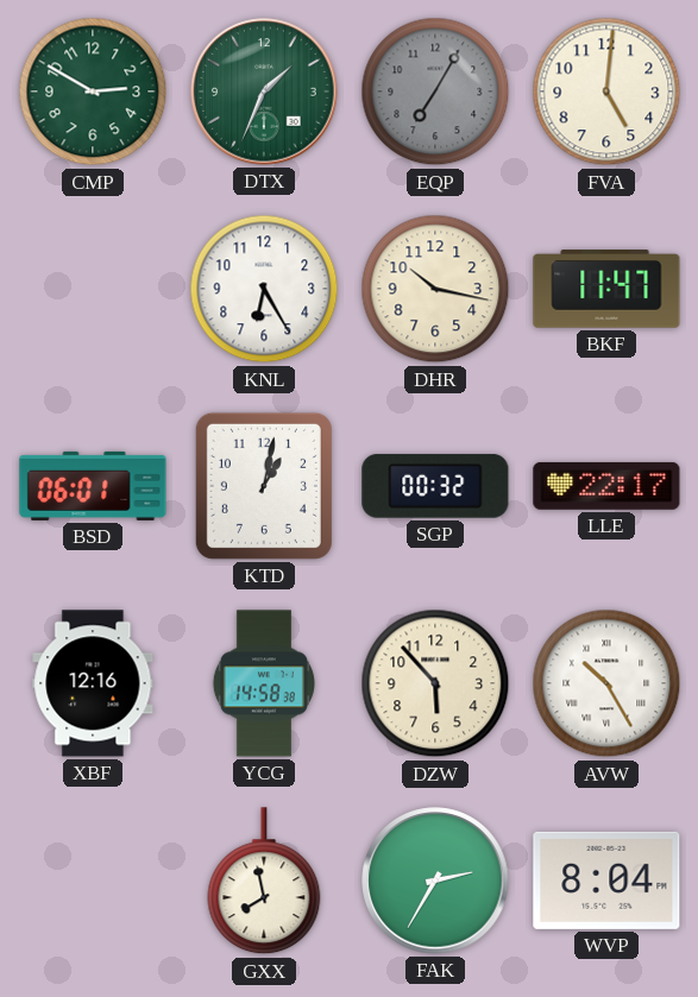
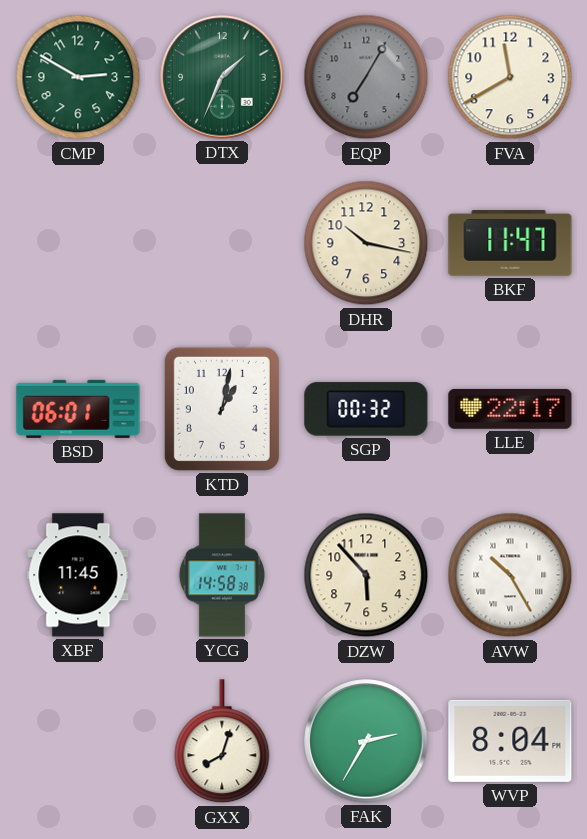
FVA: 5:01 -> 11:40 (510, 77)
KNL: 6:25 -> none (264, 289)
XBF: 12:16 -> 11:45 (78, 575)
GXX: 7:58 -> 8:03 (222, 742)
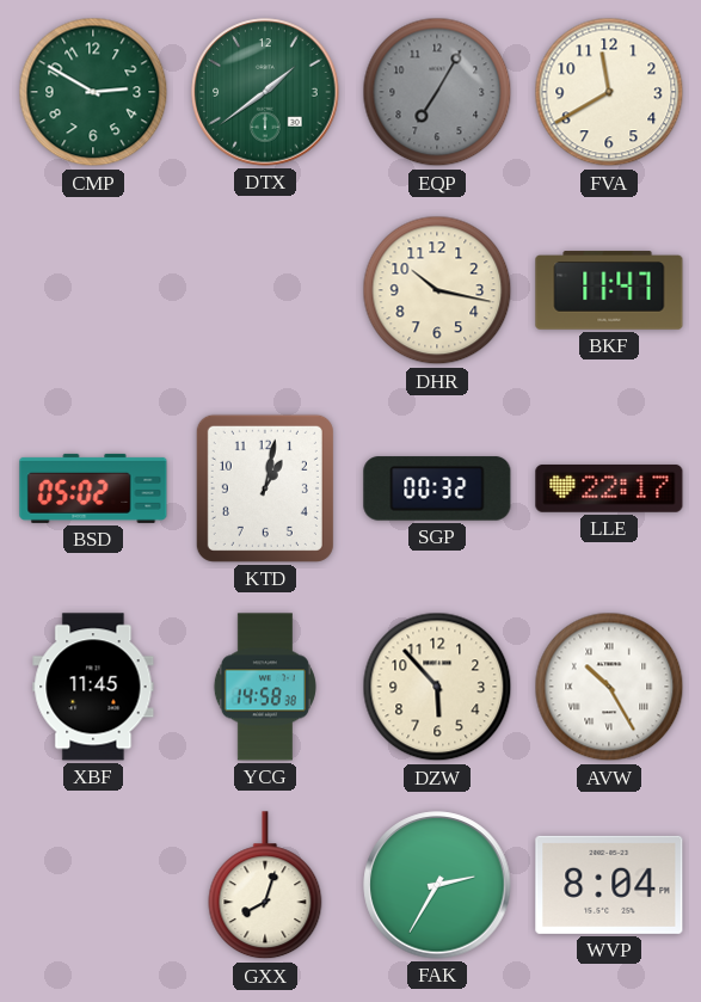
DTX: 1:34 -> 1:39 (265, 92)
BSD: 06:01 -> 05:02 (93, 488)
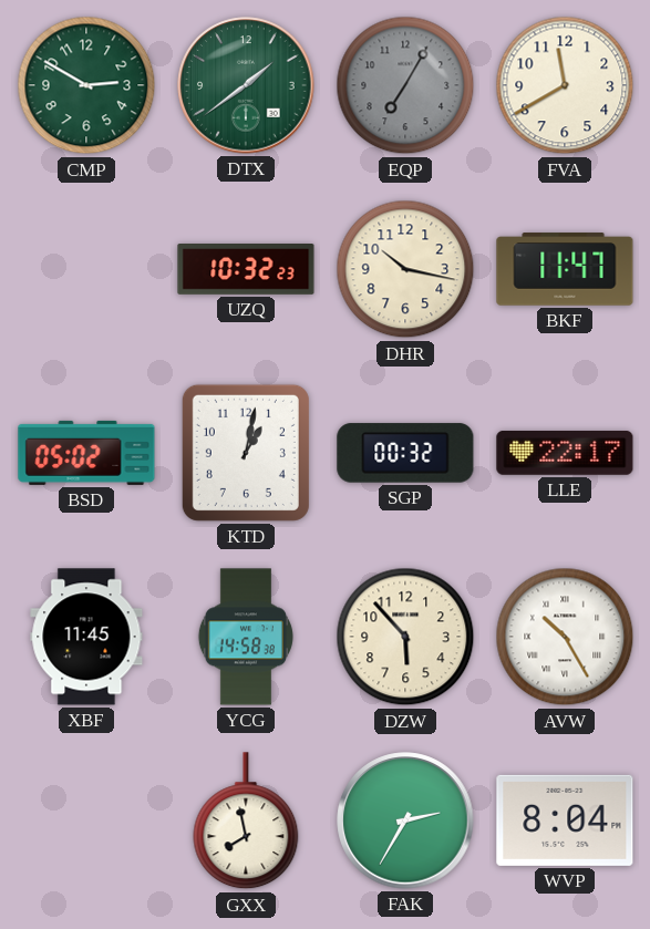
UZQ: none -> 10:32 (246, 270)
GXX: 8:03 -> 7:58 (246, 822)
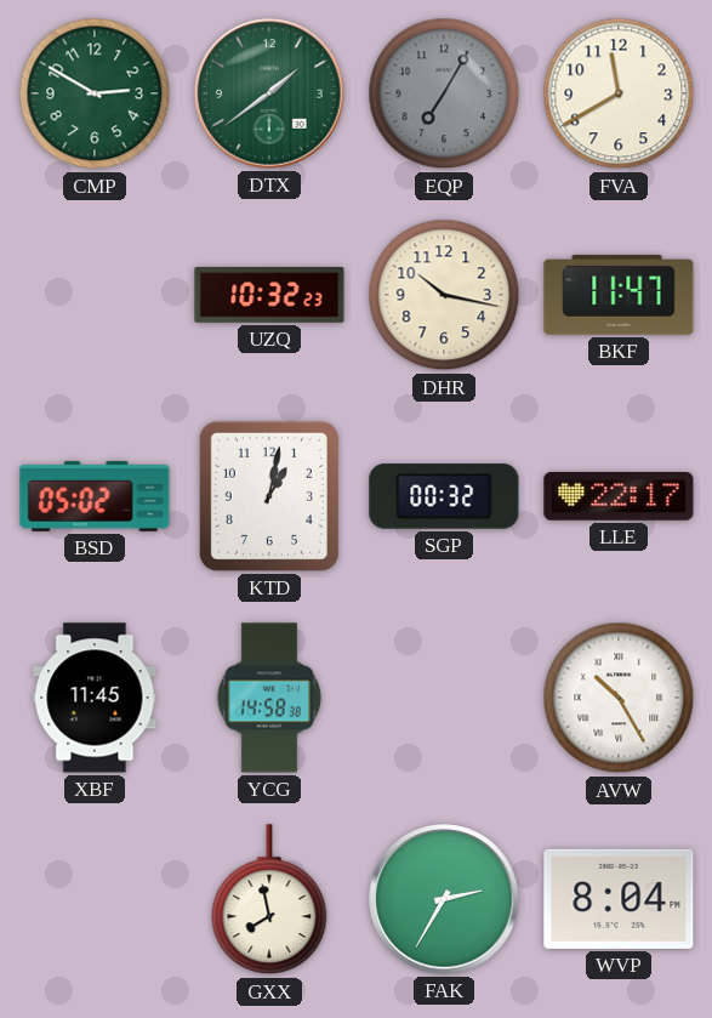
DZW: 5:53 -> none (405, 637)
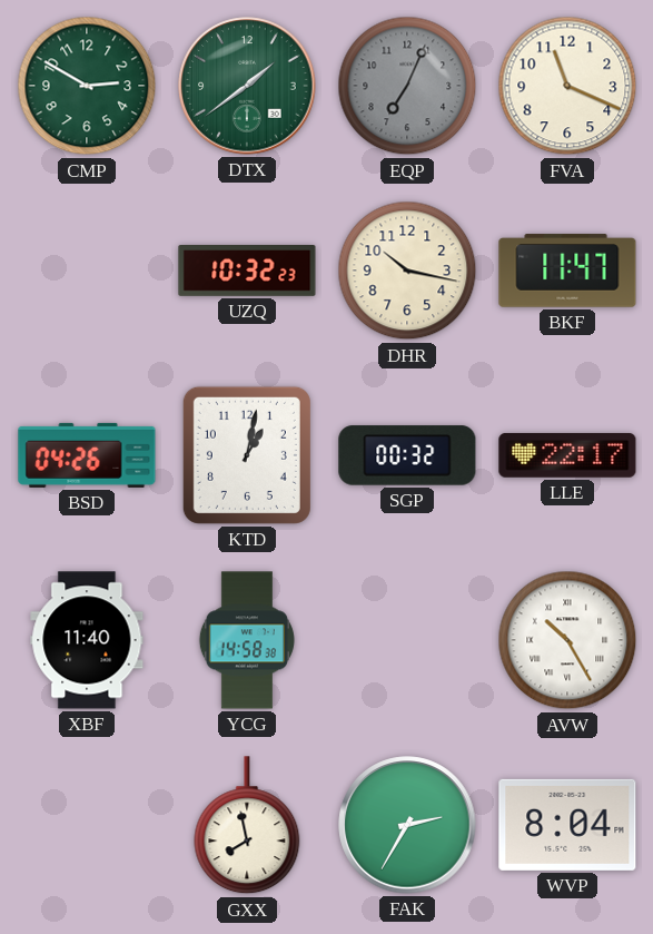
EQP: 7:05 -> 7:04 (407, 86)
FVA: 11:40 -> 11:19 (567, 86)
BSD: 05:02 -> 04:26 (87, 455)
XBF: 11:45 -> 11:40 (87, 640)
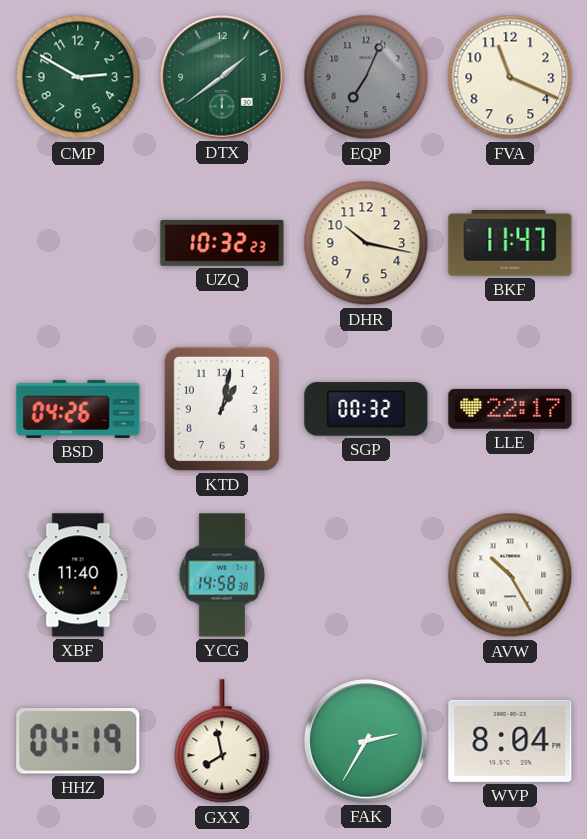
HHZ: none -> 04:19 (78, 742)
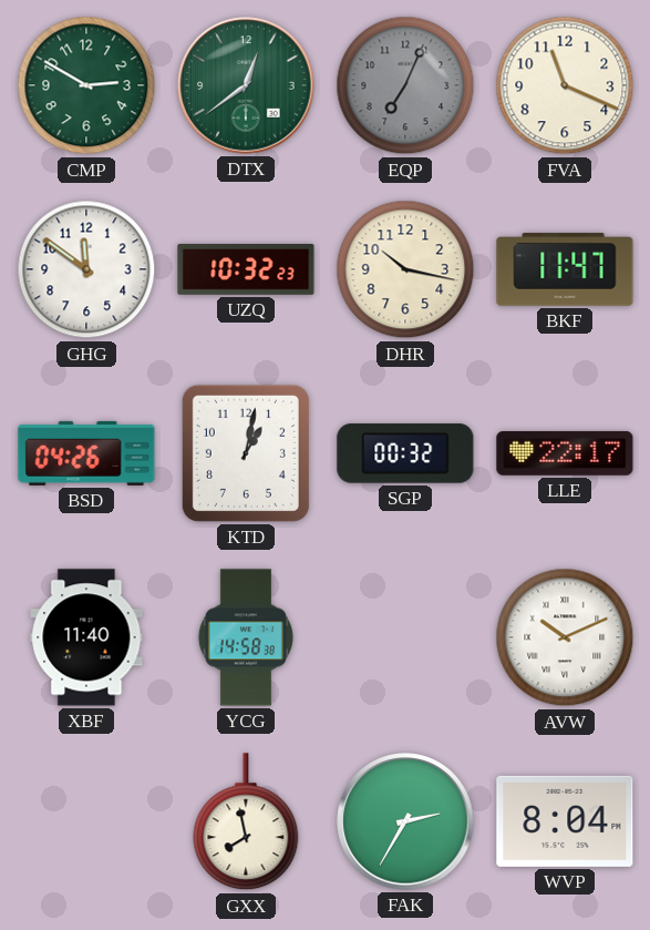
DTX: 1:39 -> 12:39 (246, 85)
GHG: none -> 11:51 (86, 269)
AVW: 10:25 -> 10:11 (565, 637)
HHZ: 04:19 -> none (78, 742)
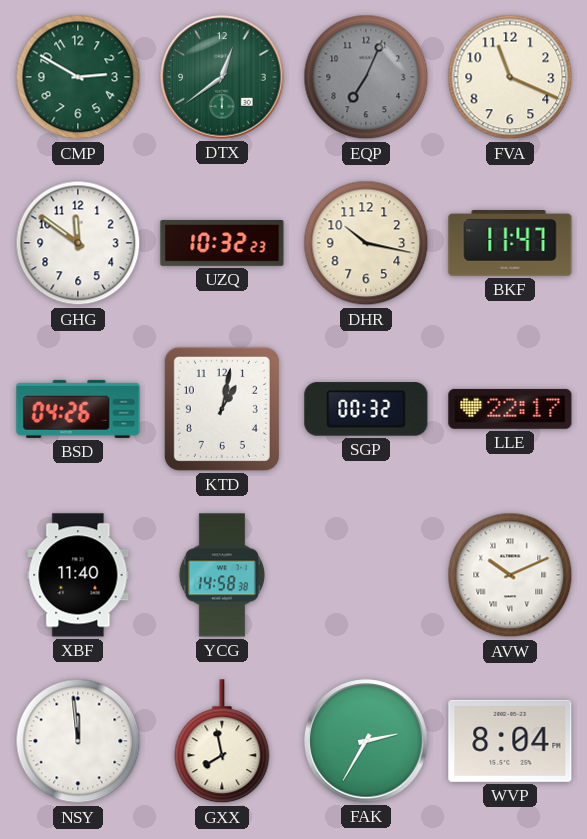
NSY: none -> 11:59 (78, 741)
